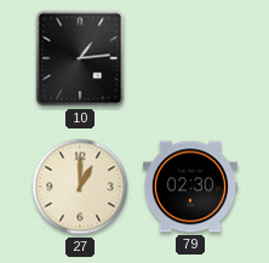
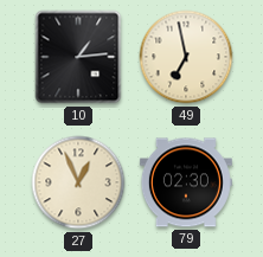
49: none -> 6:58 (186, 57)
27: 1:00 -> 12:56 (78, 182)
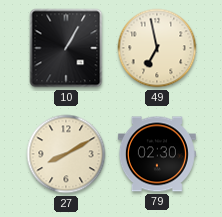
10: 1:14 -> 1:05 (66, 48)
27: 12:56 -> 8:10 (66, 154)
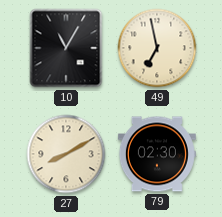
10: 1:05 -> 11:05 (66, 48)
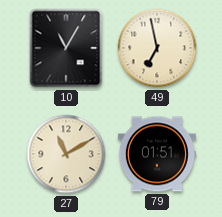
27: 8:10 -> 11:10 (66, 154)
79: 02:30 -> 01:51 (157, 154)
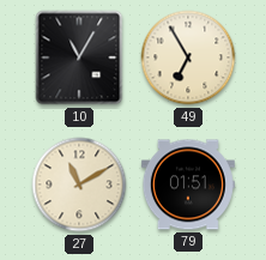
49: 6:58 -> 6:55 (188, 58)
